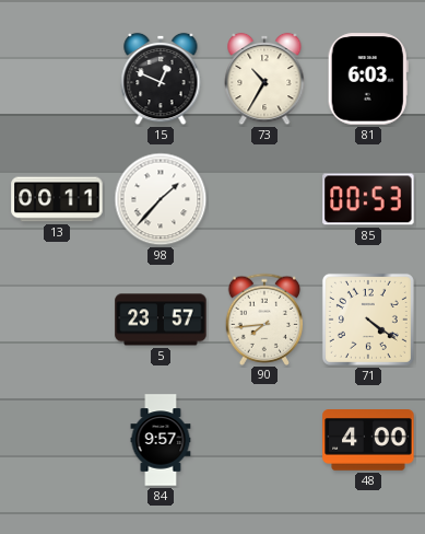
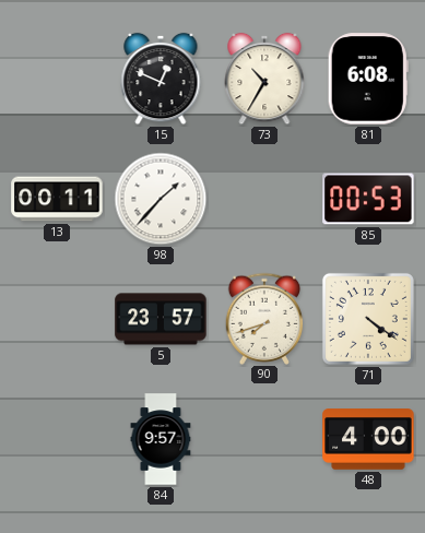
81: 6:03 -> 6:08 (368, 79)
90: 7:44 -> 7:42 (264, 318)
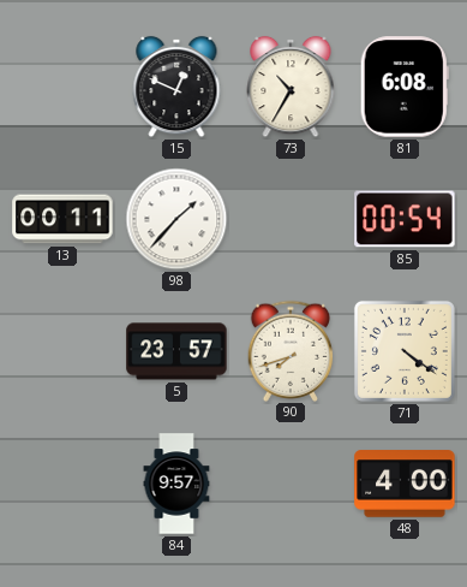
85: 00:53 -> 00:54 (405, 219)
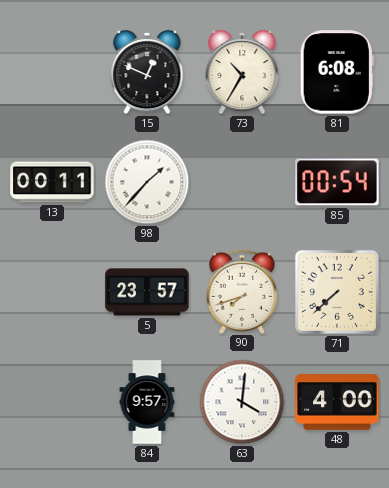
71: 4:21 -> 7:38 (337, 292)
63: none -> 4:01 (242, 402)
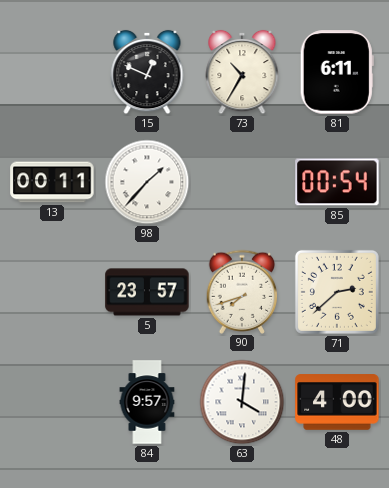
81: 6:08 -> 6:11 (337, 72)
71: 7:38 -> 2:38 (337, 292)
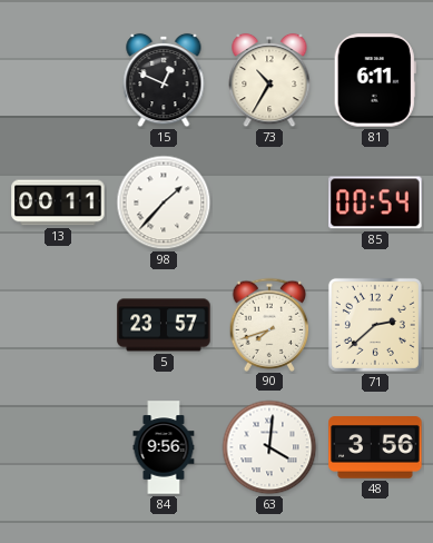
84: 9:57 -> 9:56 (164, 447)
48: 4:00 -> 3:56 (375, 447)
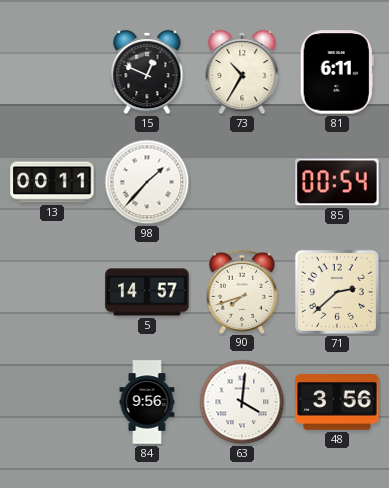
5: 23:57 -> 14:57 (147, 292)
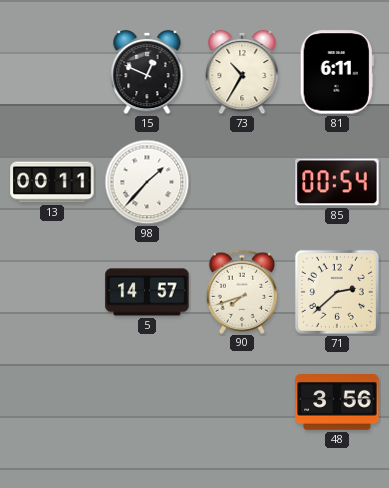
84: 9:56 -> none (147, 402)
63: 4:01 -> none (242, 402)
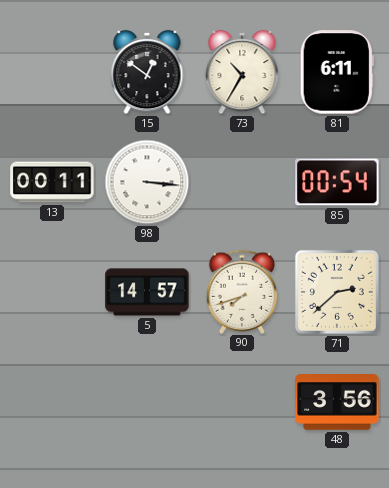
15: 12:49 -> 12:51 (147, 72)
98: 1:37 -> 3:16 (147, 182)
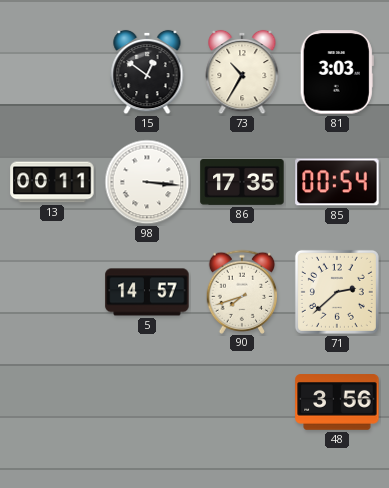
81: 6:11 -> 3:03 (337, 72)
86: none -> 17:35 (242, 182)
